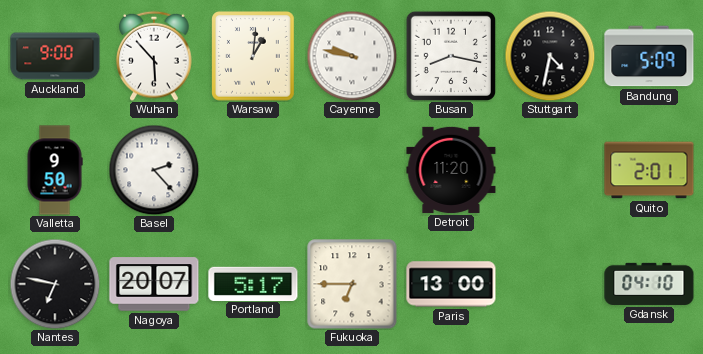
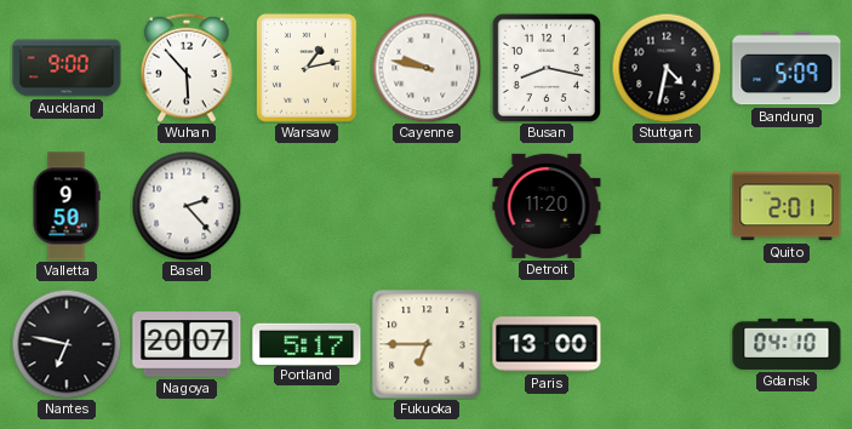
Warsaw: 1:01 -> 1:13 (308, 69)
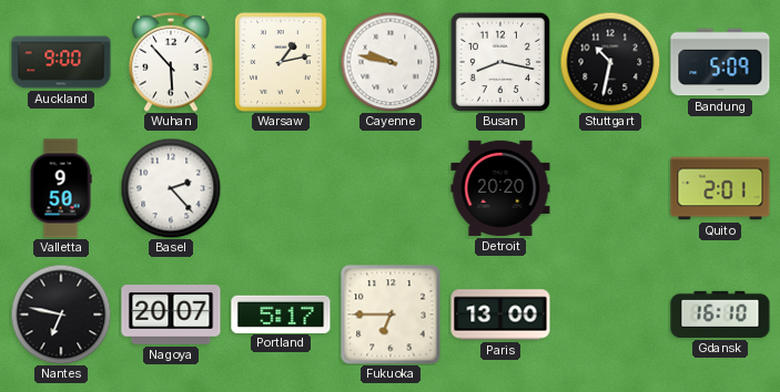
Stuttgart: 4:32 -> 10:32 (610, 62)
Detroit: 11:20 -> 20:20 (500, 188)
Gdansk: 04:10 -> 16:10 (720, 314)
